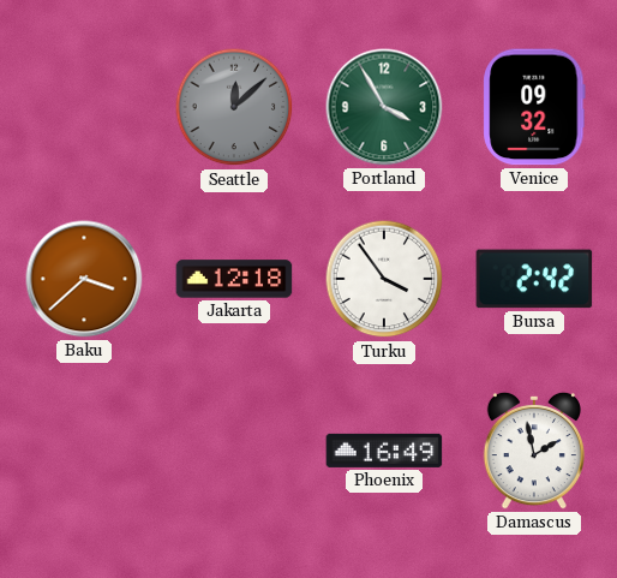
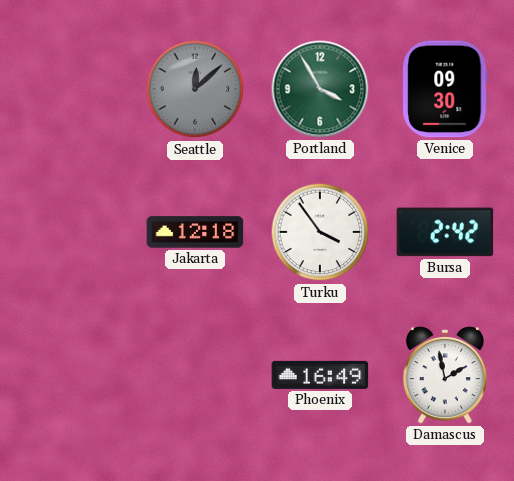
Venice: 09:32 -> 09:30 (445, 89)
Baku: 3:38 -> none (84, 279)
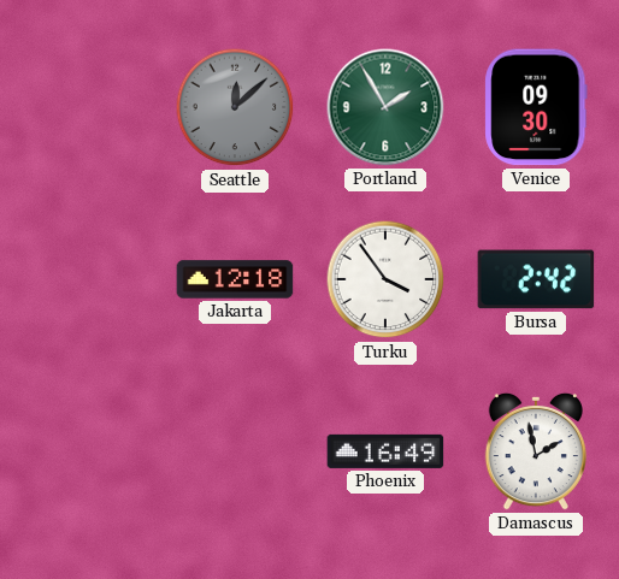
Portland: 3:55 -> 1:55 (385, 107)
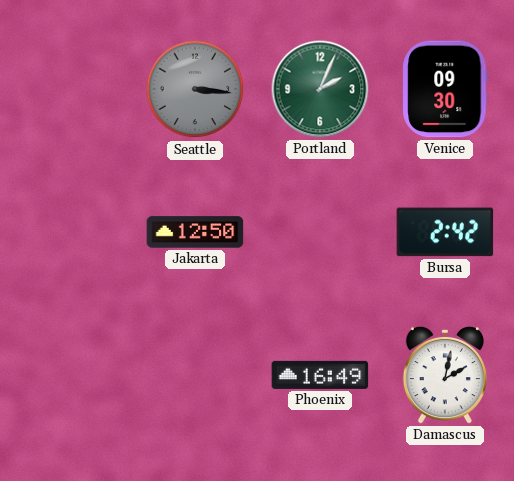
Seattle: 12:08 -> 3:16 (195, 89)
Portland: 1:55 -> 2:04 (320, 89)
Jakarta: 12:18 -> 12:50 (195, 232)
Turku: 3:54 -> none (385, 279)
Damascus: 1:58 -> 2:02 (444, 375)
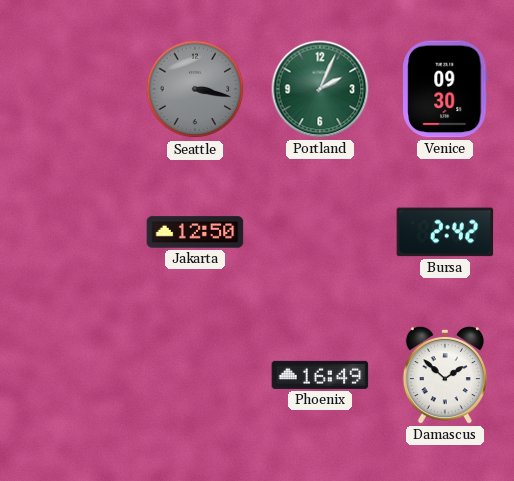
Seattle: 3:16 -> 3:17 (195, 89)
Damascus: 2:02 -> 1:52 (444, 375)
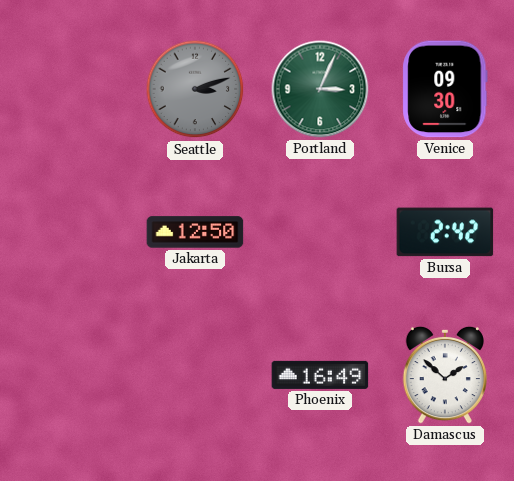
Seattle: 3:17 -> 3:12 (195, 89)
Portland: 2:04 -> 3:04 (320, 89)
